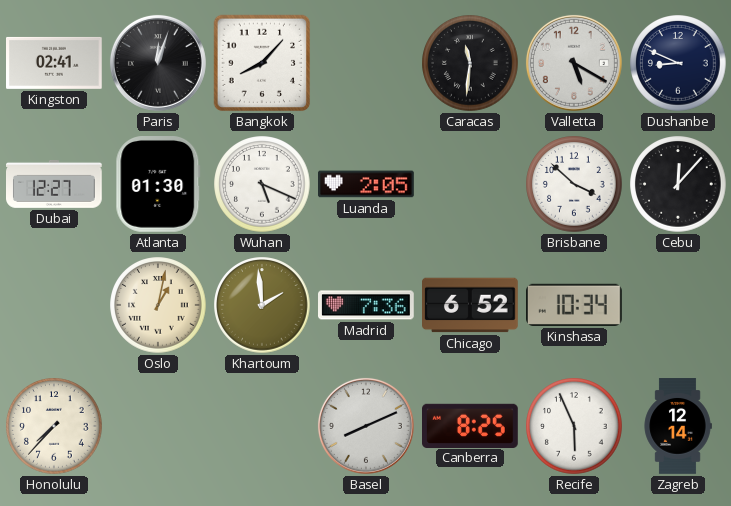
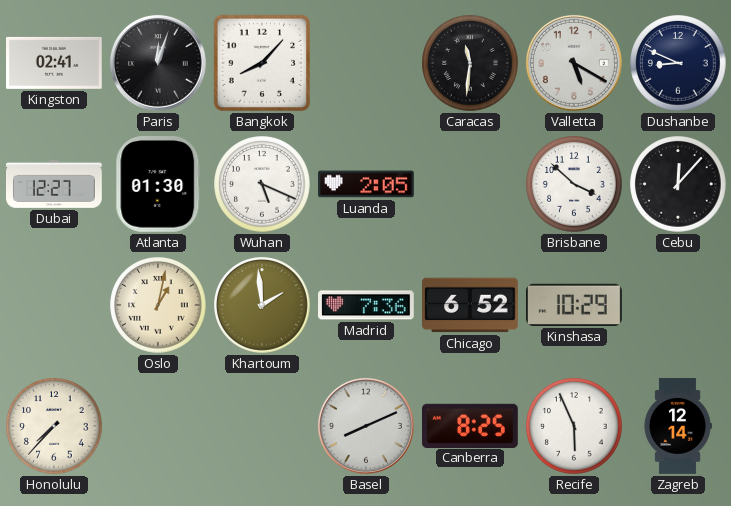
Kinshasa: 10:34 -> 10:29 (575, 305)
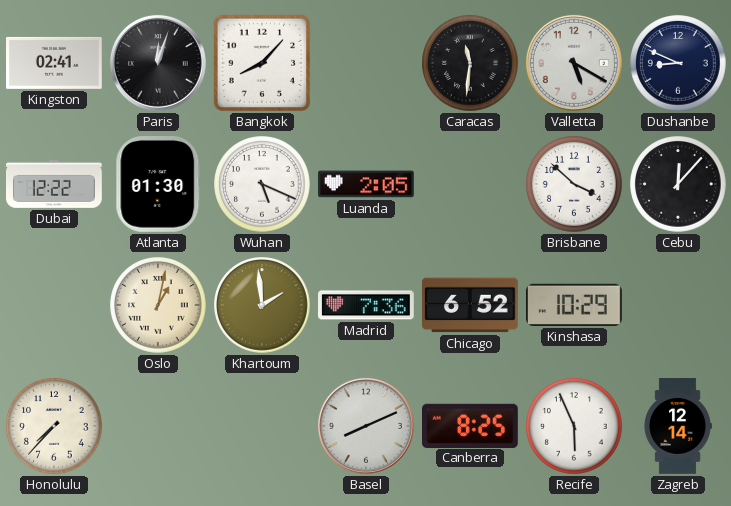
Dubai: 12:27 -> 12:22 (55, 184)
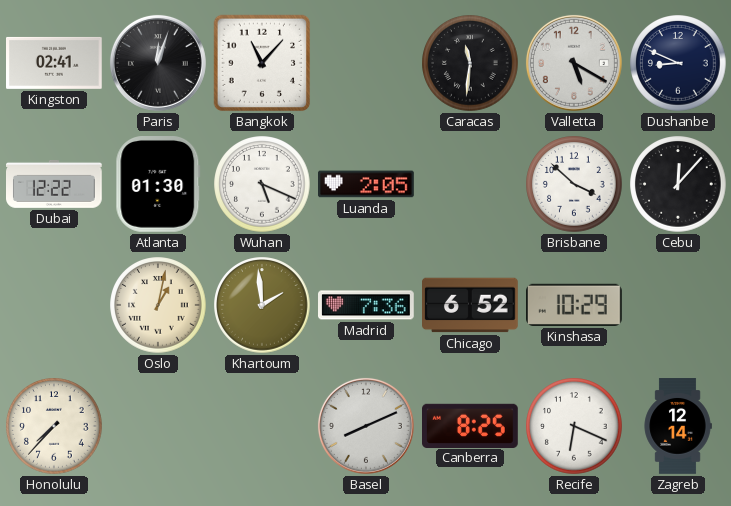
Bangkok: 8:07 -> 11:07 (262, 63)
Recife: 5:56 -> 6:19 (574, 426)
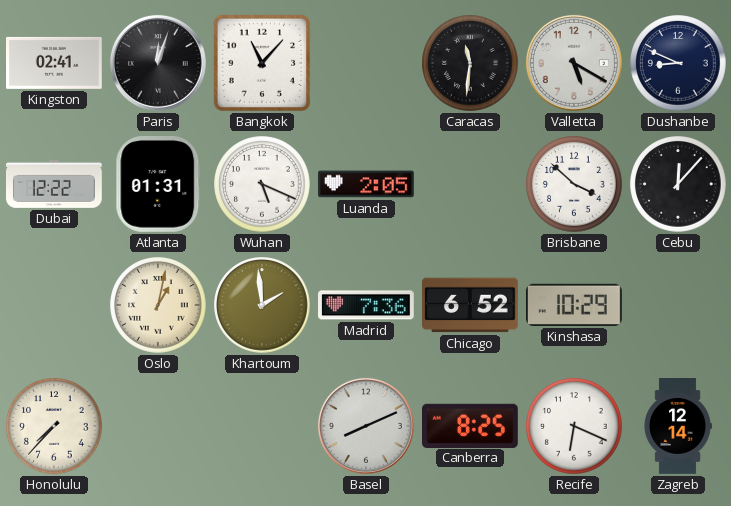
Atlanta: 01:30 -> 01:31 (158, 185)
